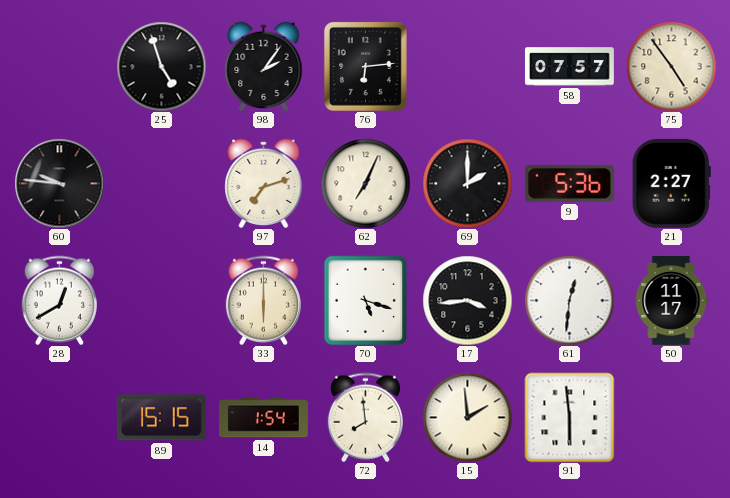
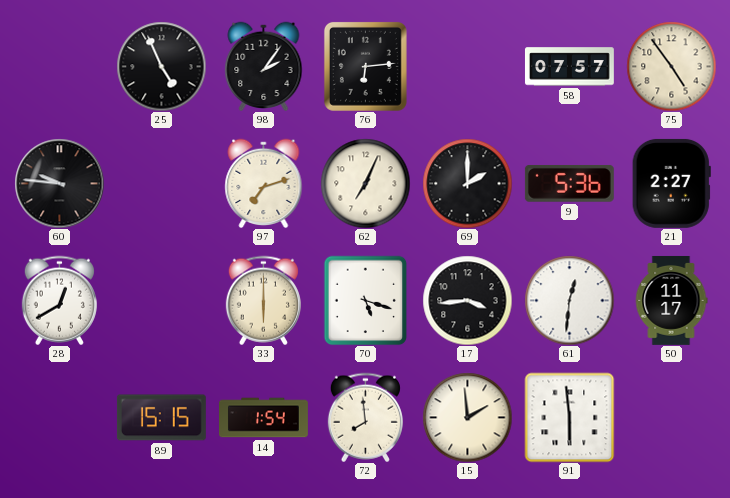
25: 4:57 -> 4:56 (161, 66)
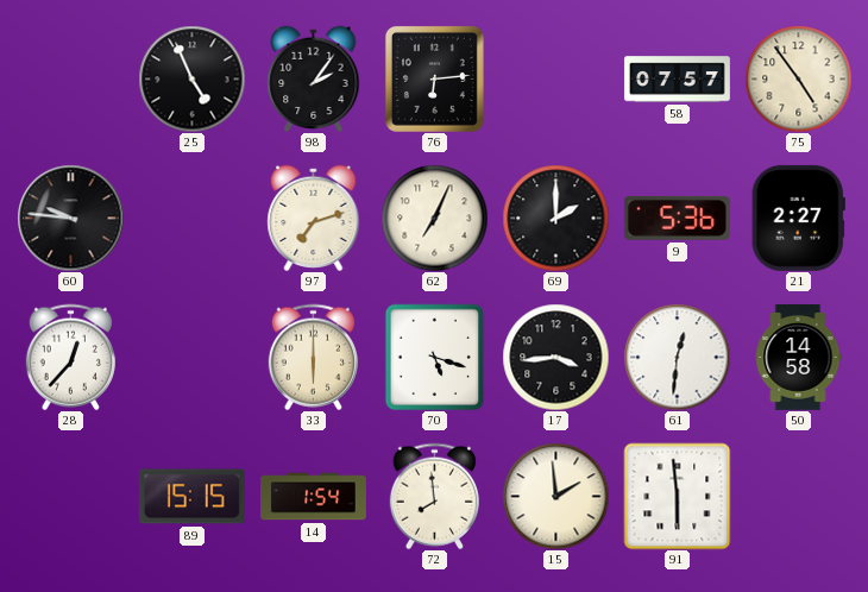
28: 12:40 -> 12:37 (70, 357)
50: 11:17 -> 14:58 (798, 357)
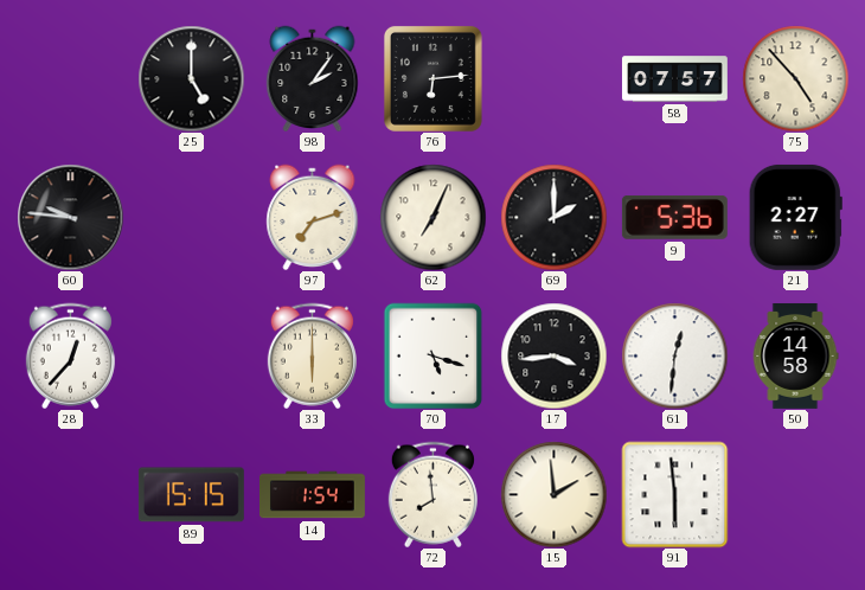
25: 4:56 -> 5:00 (191, 78)
75: 4:54 -> 4:53 (795, 78)
